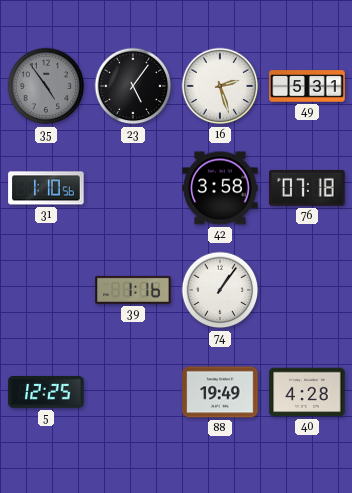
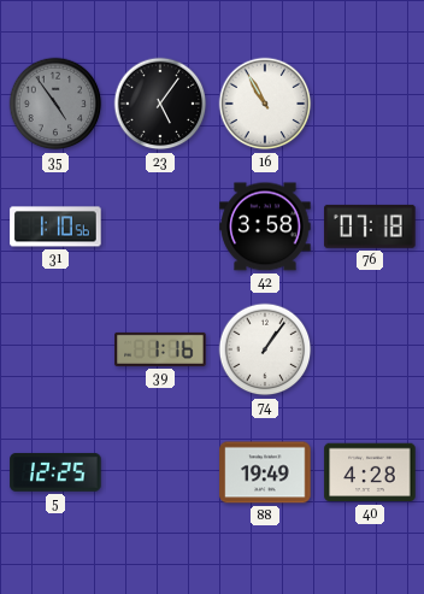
16: 2:27 -> 10:55 (265, 104)
49: 5:31 -> none (307, 86)
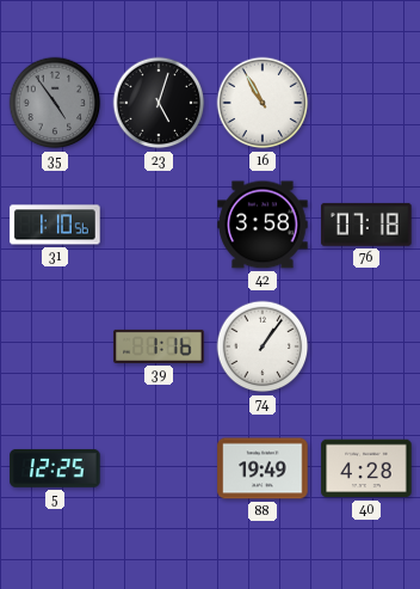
23: 5:06 -> 5:03 (159, 103)
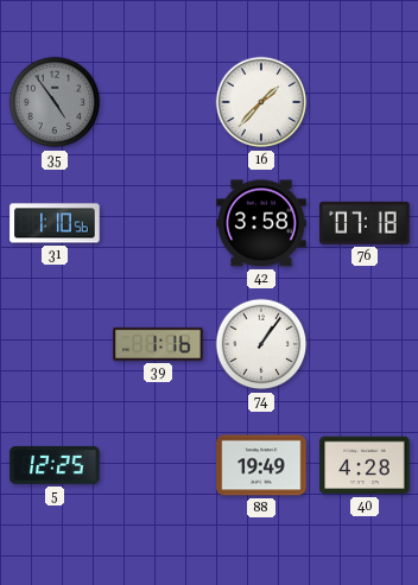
23: 5:03 -> none (159, 103)
16: 10:55 -> 1:37 (261, 102)
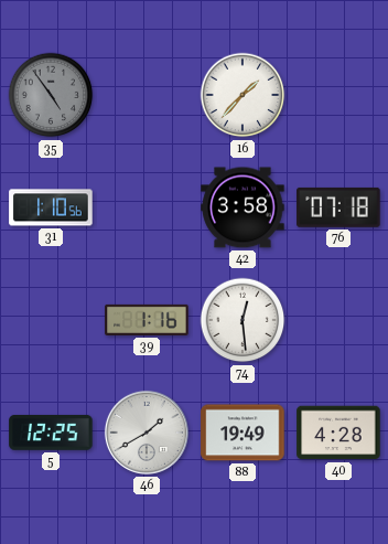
74: 1:06 -> 12:29 (242, 320)
46: none -> 1:40 (147, 433)
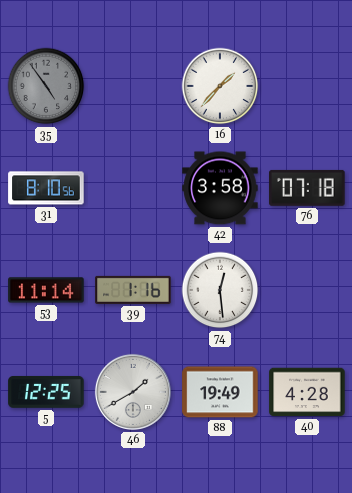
31: 1:10 -> 8:10 (46, 188)
53: none -> 11:14 (46, 290)
